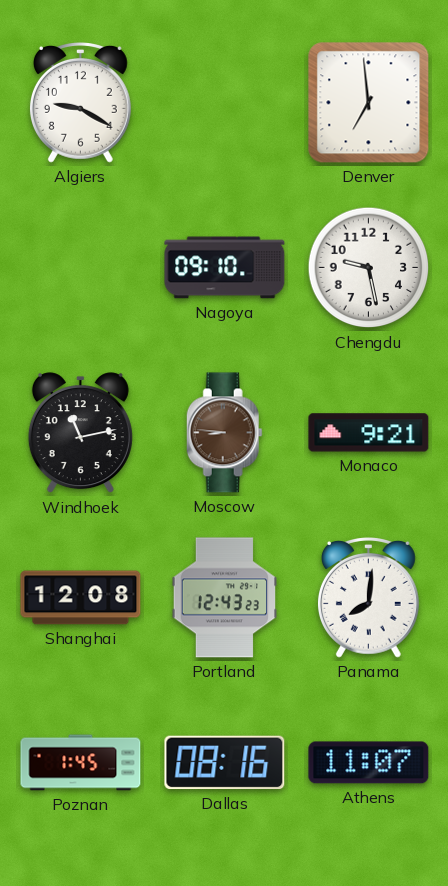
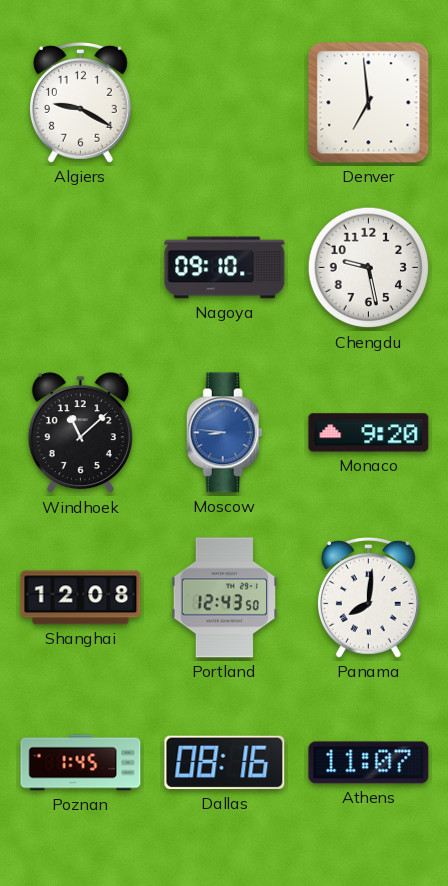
Windhoek: 11:13 -> 11:08 (80, 433)
Moscow dial: brown -> blue (224, 433)
Monaco: 9:21 -> 9:20 (369, 433)
Portland: 12:43:23 -> 12:43:50 (225, 598)
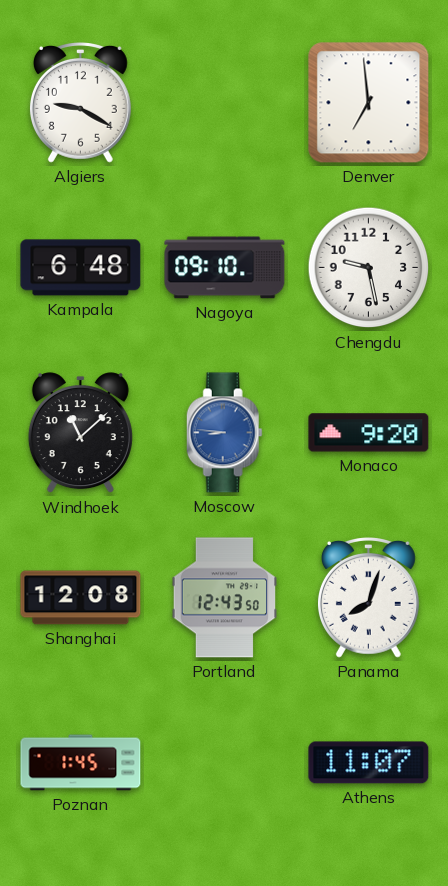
Kampala: none -> 6:48 (81, 268)
Panama: 8:01 -> 8:03 (368, 598)
Dallas: 08:16 -> none (225, 763)
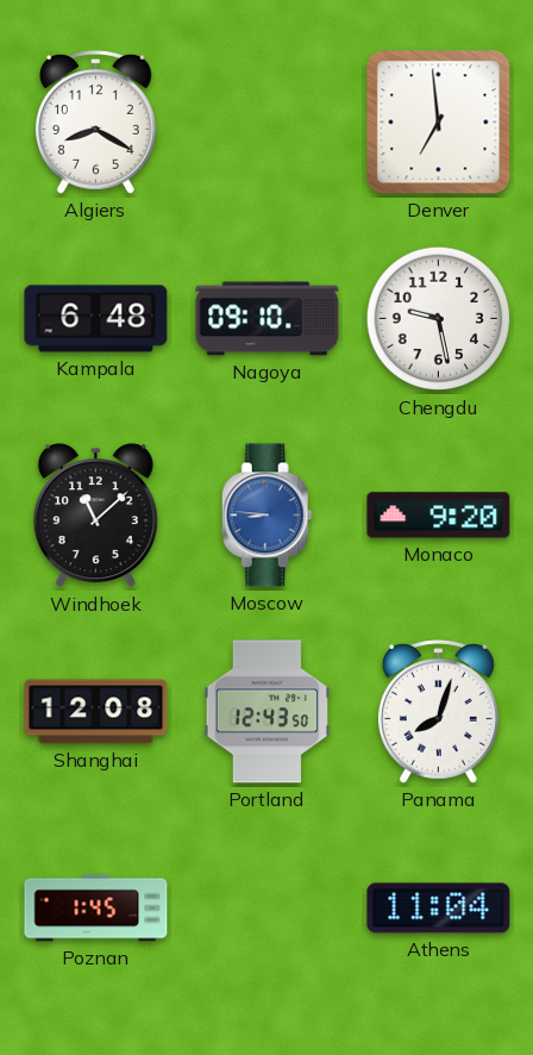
Algiers: 9:20 -> 8:20 (95, 123)
Athens: 11:07 -> 11:04 (439, 909)
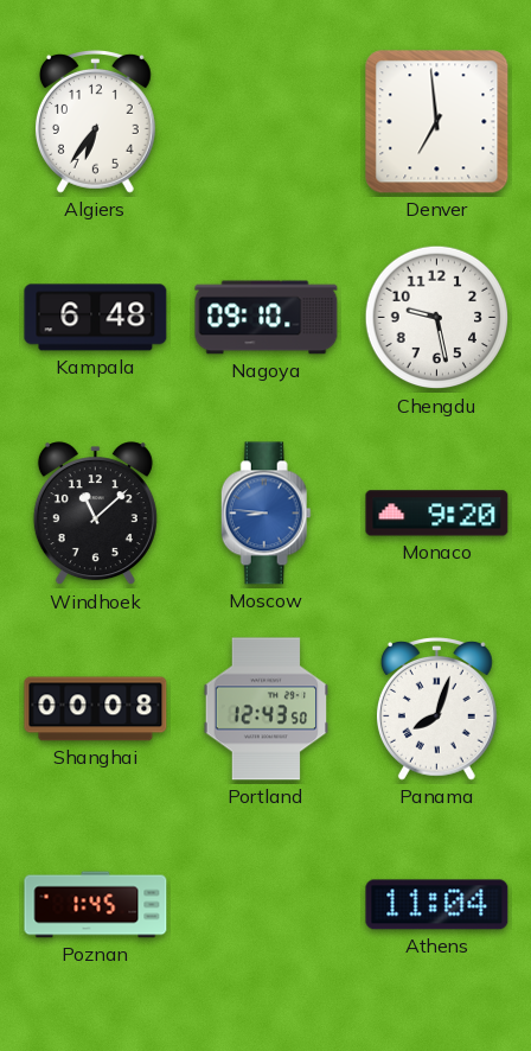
Algiers: 8:20 -> 6:36 (95, 122)
Shanghai: 12:08 -> 00:08 (96, 709)
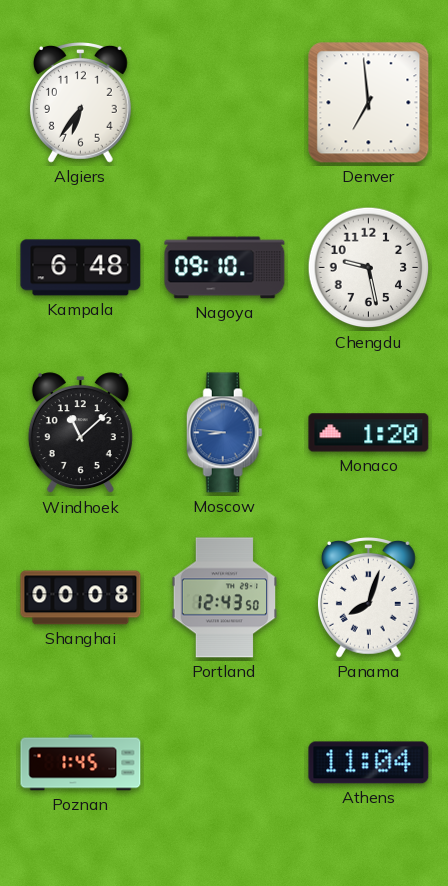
Monaco: 9:20 -> 1:20 (369, 433)
